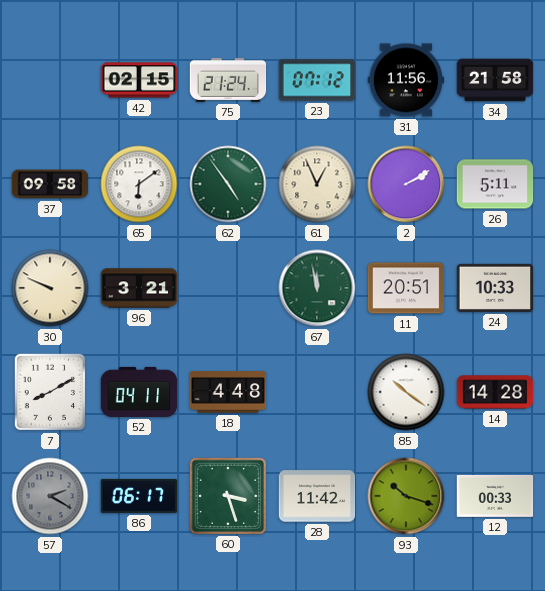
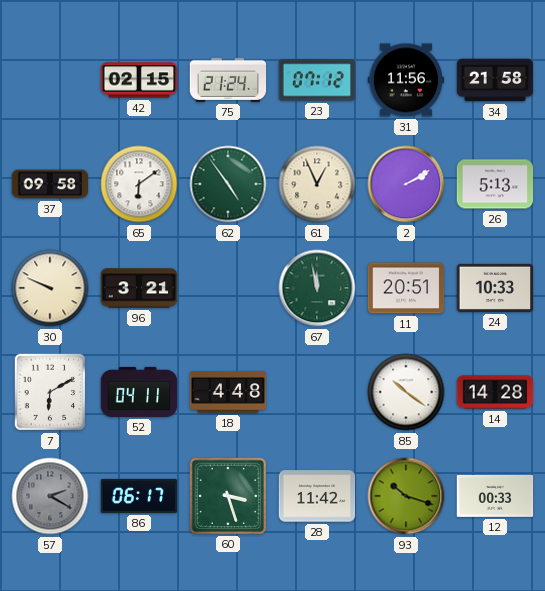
26: 5:11 -> 5:13 (495, 184)
7: 8:10 -> 6:10 (50, 392)
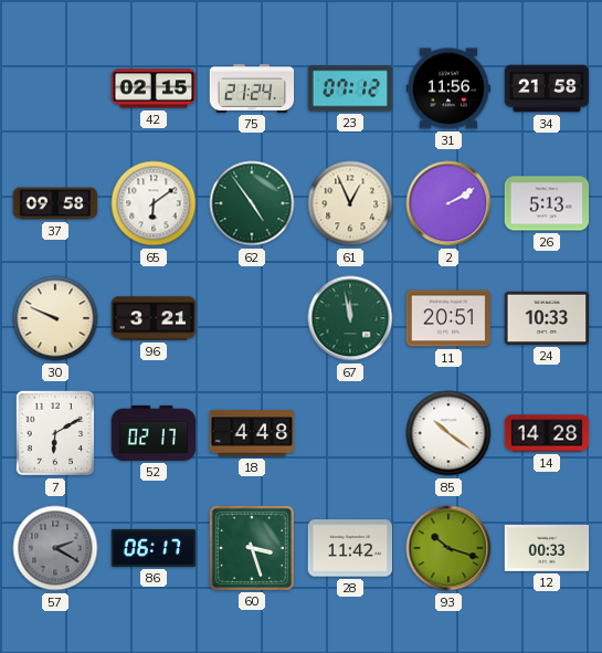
52: 04:11 -> 02:17 (154, 433)
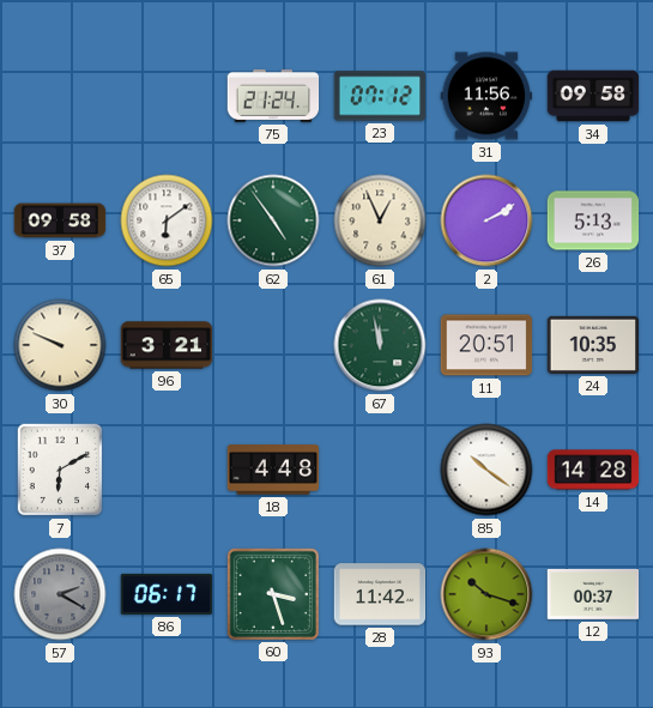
42: 02:15 -> none (154, 88)
34: 21:58 -> 09:58 (593, 96)
24: 10:33 -> 10:35 (593, 345)
52: 02:17 -> none (154, 433)
12: 00:33 -> 00:37 (593, 594)
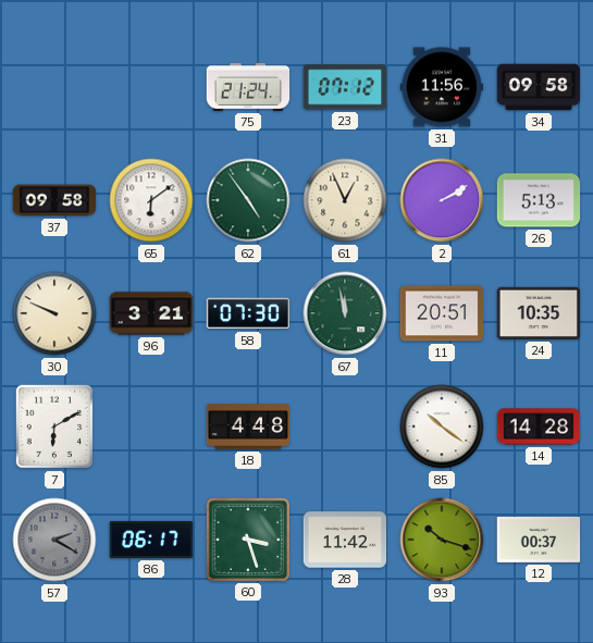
58: none -> 07:30 (248, 313)
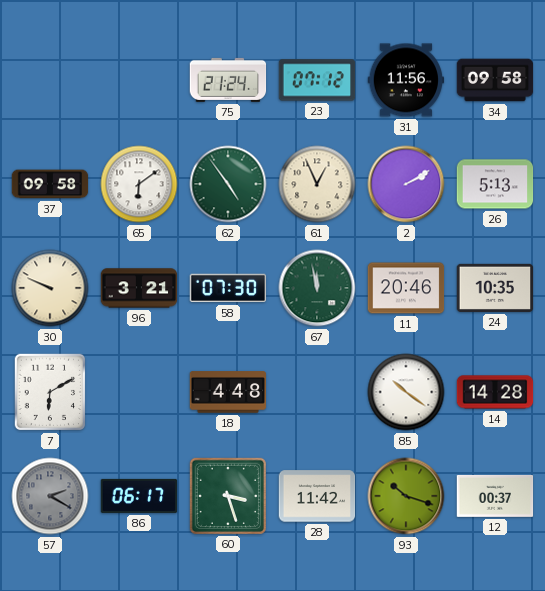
11: 20:51 -> 20:46 (406, 288)
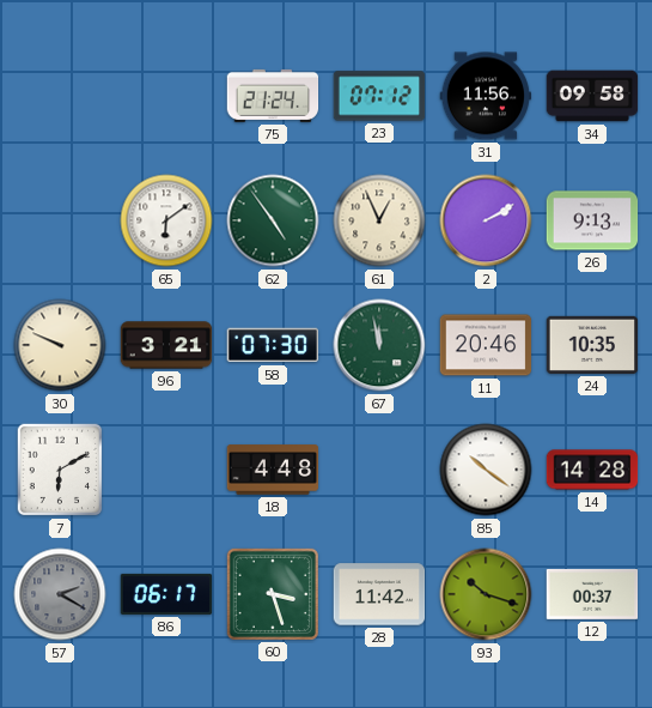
37: 09:58 -> none (50, 184)
26: 5:13 -> 9:13 (592, 220)
